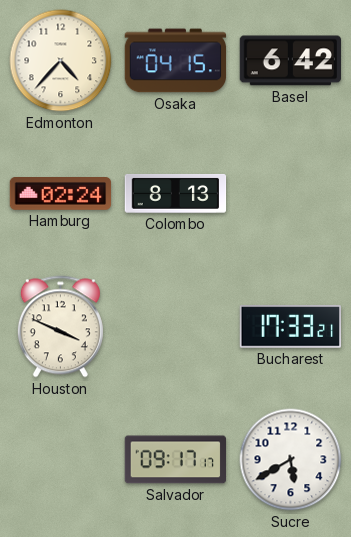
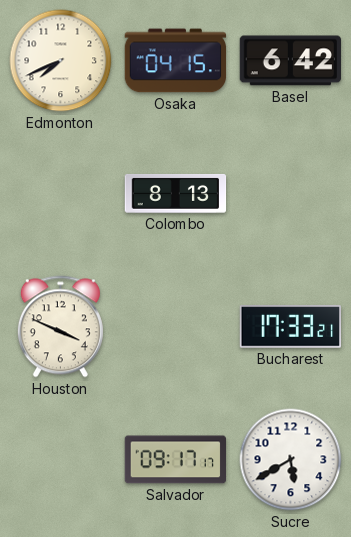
Edmonton: 4:37 -> 7:41 (61, 61)
Hamburg: 02:24 -> none (61, 194)
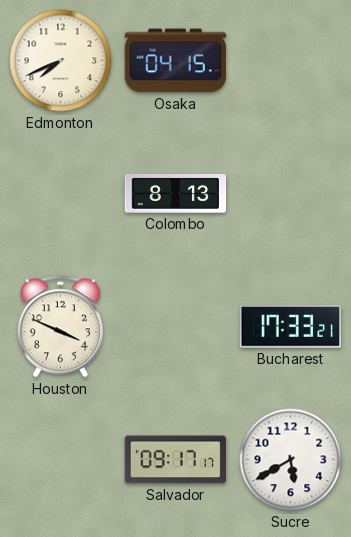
Basel: 6:42 -> none (290, 61)
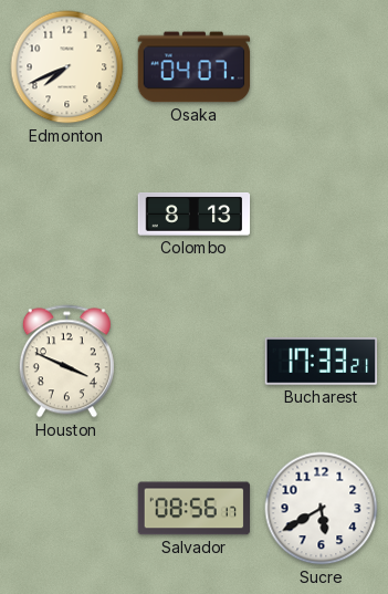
Osaka: 04:15 -> 04:07 (195, 67)
Salvador: 09:17 -> 08:56 (193, 509)
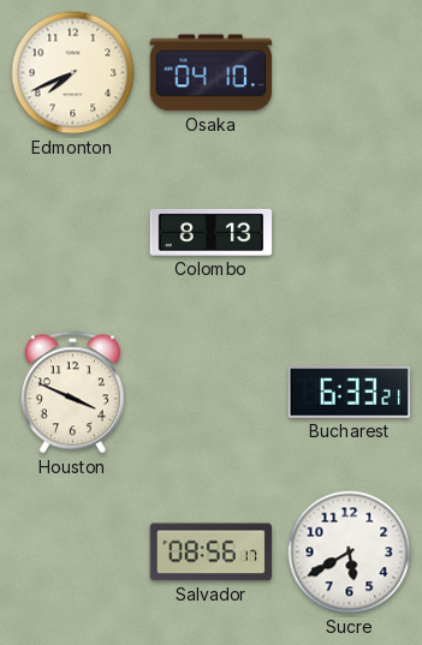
Osaka: 04:07 -> 04:10 (212, 73)
Bucharest: 17:33 -> 6:33 (349, 393)
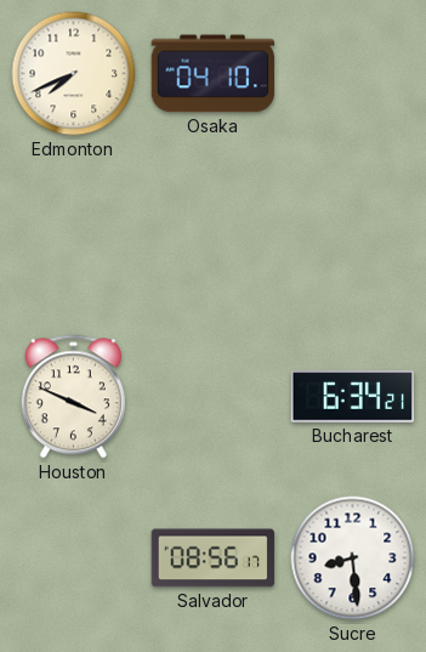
Colombo: 8:13 -> none (212, 232)
Bucharest: 6:33 -> 6:34 (352, 397)
Sucre: 5:40 -> 8:29 (353, 559)
